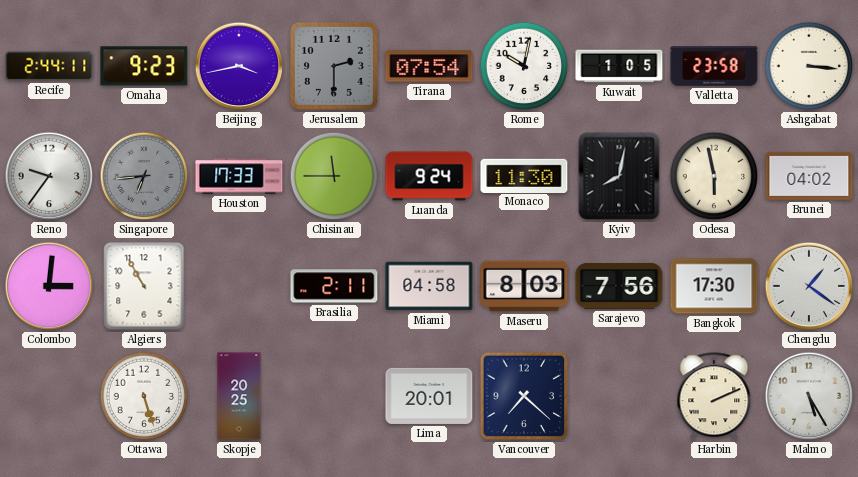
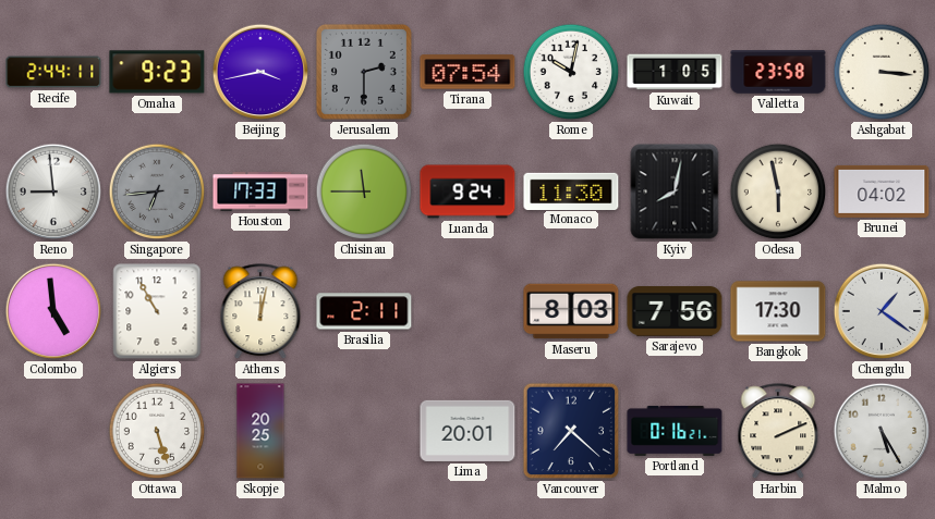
Reno: 9:36 -> 8:59 (53, 191)
Colombo: 3:01 -> 4:59 (53, 311)
Athens: none -> 12:02 (260, 312)
Miami: 04:58 -> none (429, 286)
Portland: none -> 0:16 (675, 431)
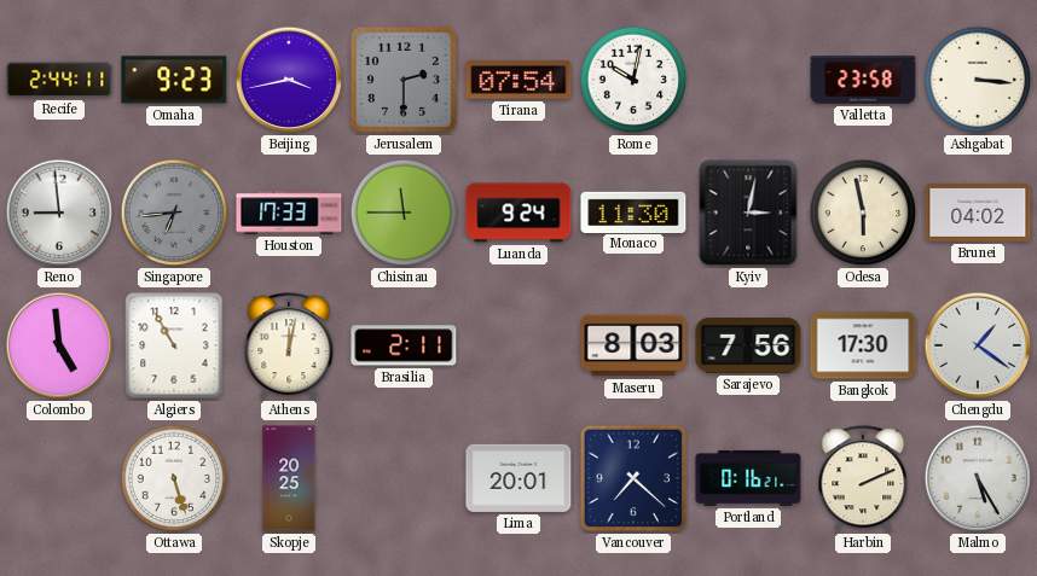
Kuwait: 1:05 -> none (675, 72)
Kyiv: 8:02 -> 3:02 (748, 213)
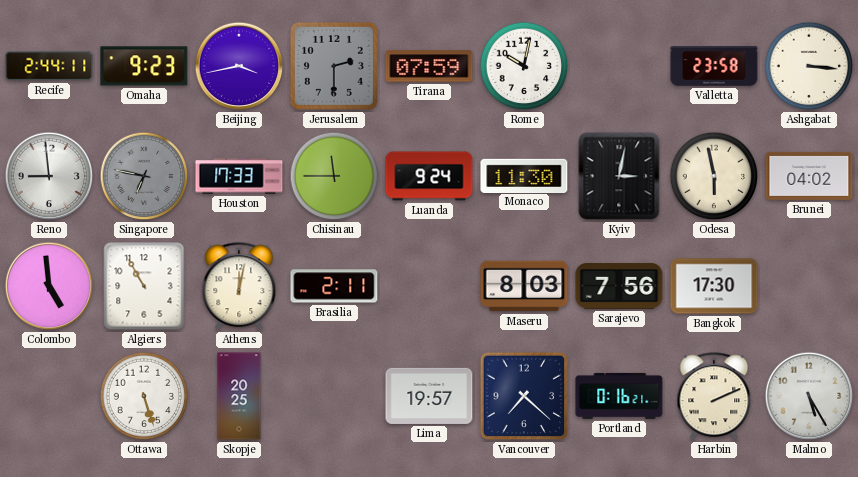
Tirana: 07:54 -> 07:59 (429, 66)
Singapore: 6:44 -> 6:47 (144, 176)
Chengdu: 1:21 -> none (978, 345)
Lima: 20:01 -> 19:57 (429, 396)
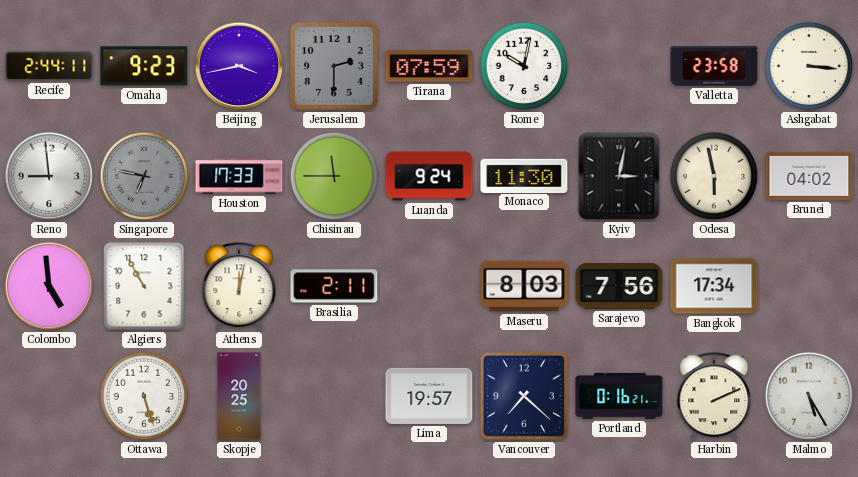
Bangkok: 17:30 -> 17:34 (714, 286)
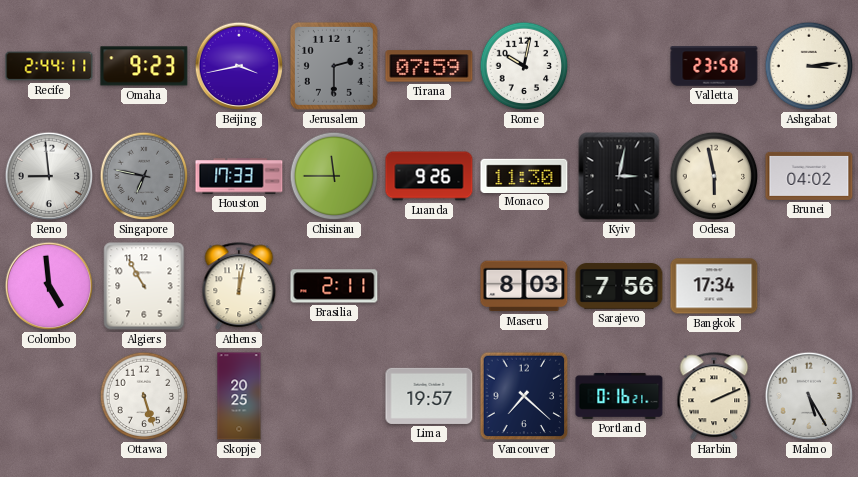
Ashgabat: 3:16 -> 3:14 (809, 66)
Luanda: 9:24 -> 9:26 (429, 176)
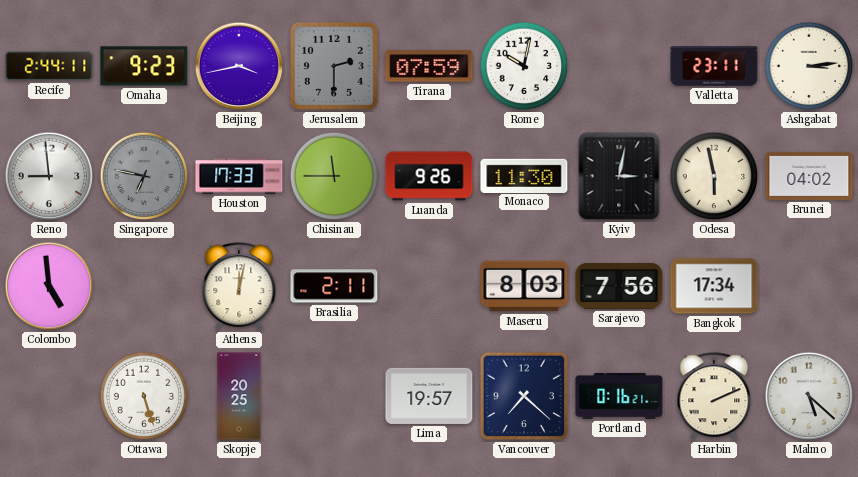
Valletta: 23:58 -> 23:11 (714, 66)
Algiers: 10:55 -> none (144, 286)
Malmo: 5:25 -> 5:22 (809, 396)
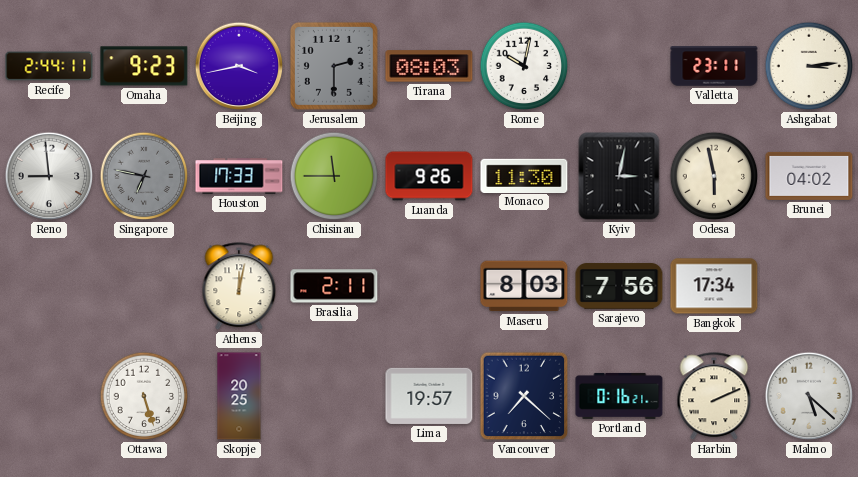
Tirana: 07:59 -> 08:03 (429, 66)
Colombo: 4:59 -> none (49, 286)
